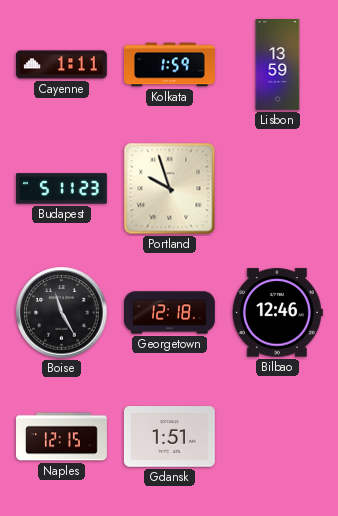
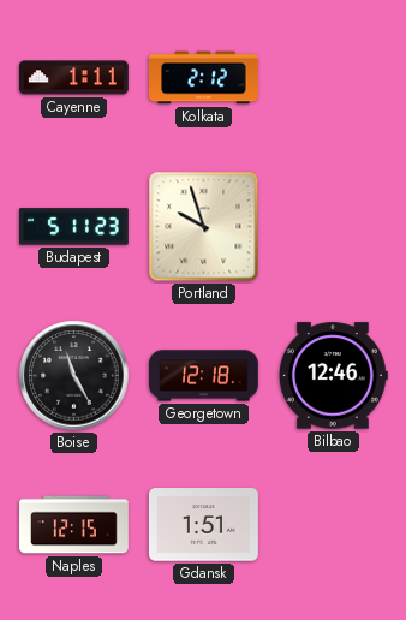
Kolkata: 1:59 -> 2:12 (204, 78)
Lisbon: 13:59 -> none (278, 65)
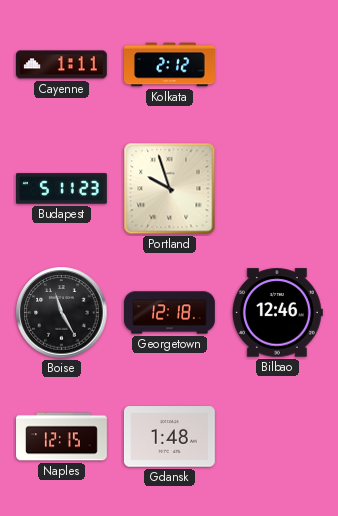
Gdansk: 1:51 -> 1:48 (169, 437)
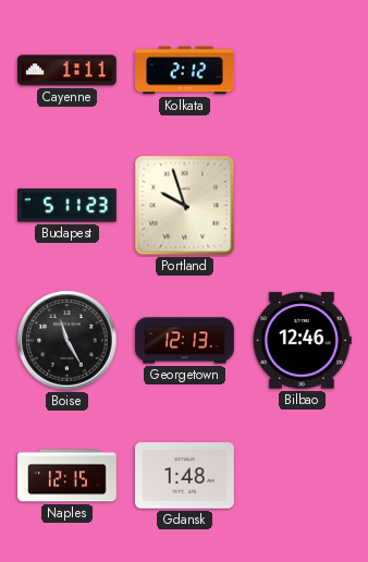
Georgetown: 12:18 -> 12:13 (185, 341)
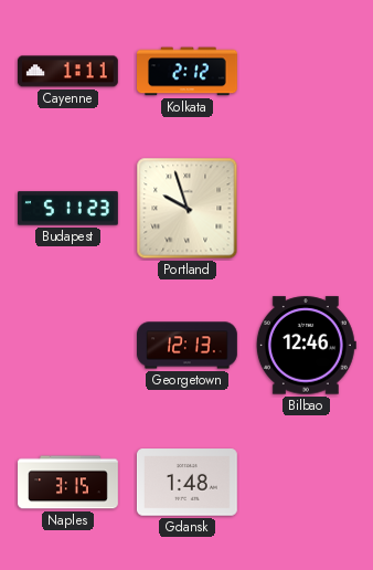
Boise: 11:25 -> none (68, 341)
Naples: 12:15 -> 3:15 (68, 483)
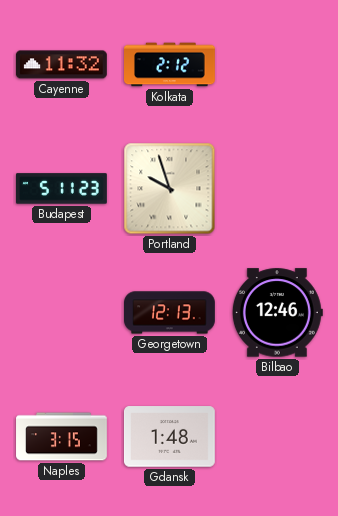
Cayenne: 1:11 -> 11:32 (61, 65)
